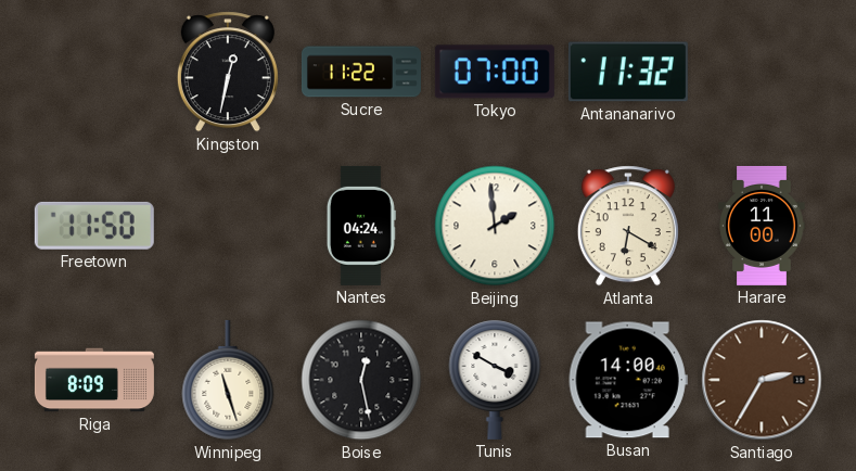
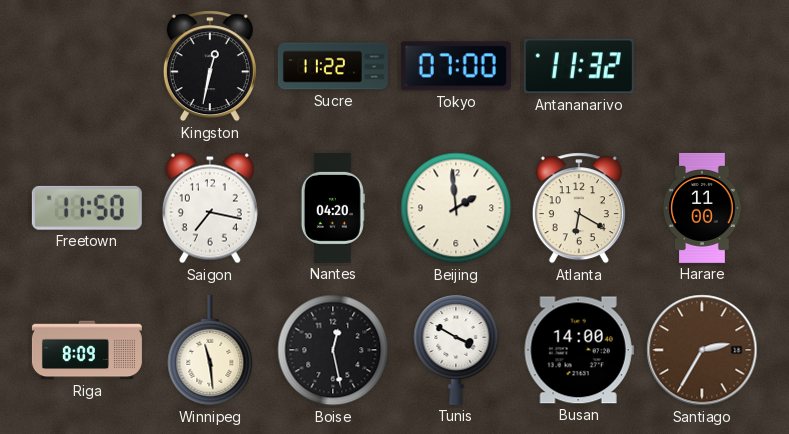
Saigon: none -> 7:17 (210, 208)
Nantes: 04:24 -> 04:20 (333, 208)
Winnipeg: 11:27 -> 11:29 (210, 350)
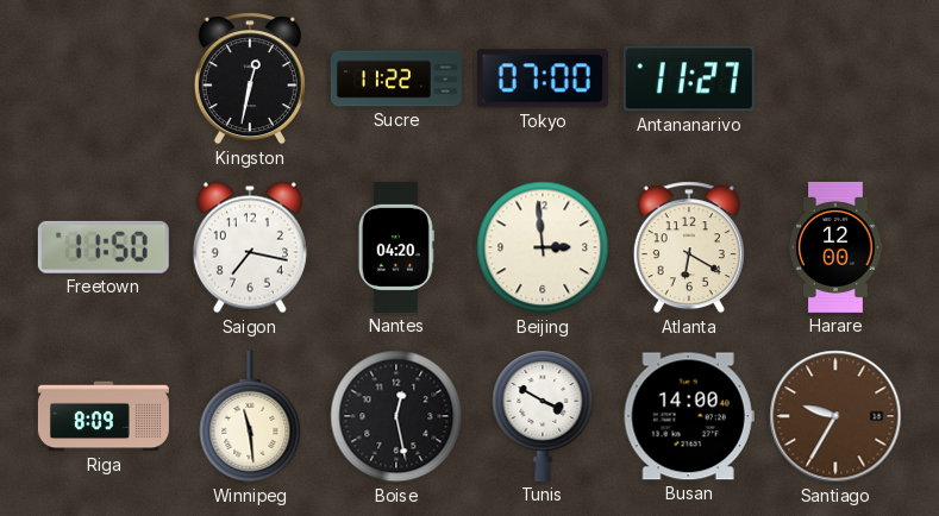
Antananarivo: 11:32 -> 11:27 (689, 78)
Beijing: 1:59 -> 2:59 (543, 247)
Harare: 11:00 -> 12:00 (835, 247)
Santiago: 2:35 -> 9:35 (835, 416)
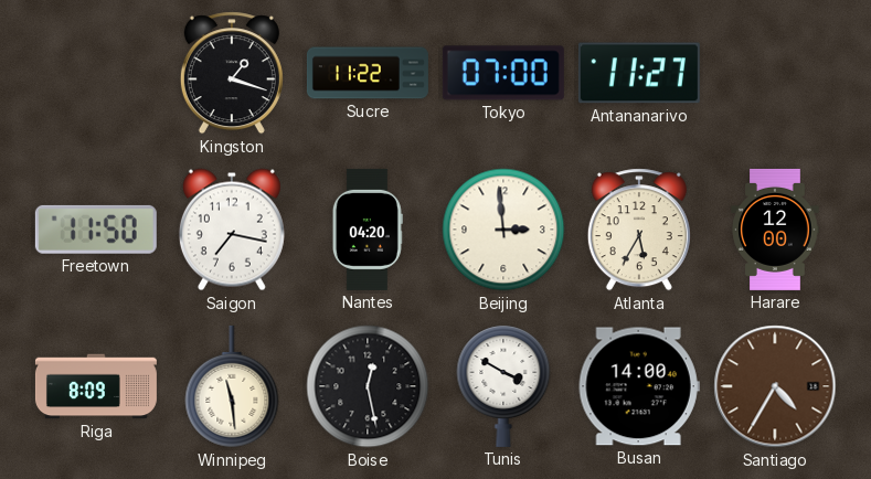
Kingston: 12:32 -> 1:18 (232, 73)
Atlanta: 6:20 -> 5:35 (639, 230)
Santiago: 9:35 -> 4:35 (775, 386)
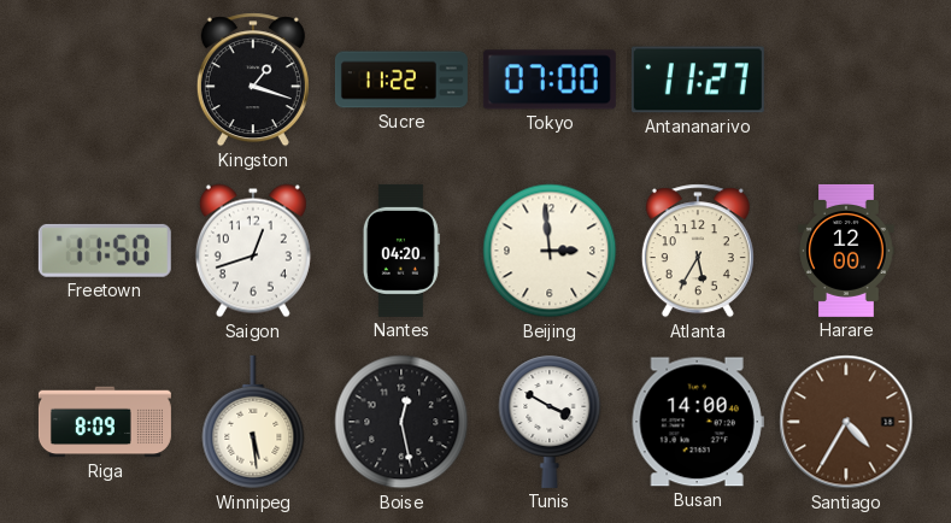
Saigon: 7:17 -> 12:42 (253, 251)
Winnipeg: 11:29 -> 5:29 (253, 422)
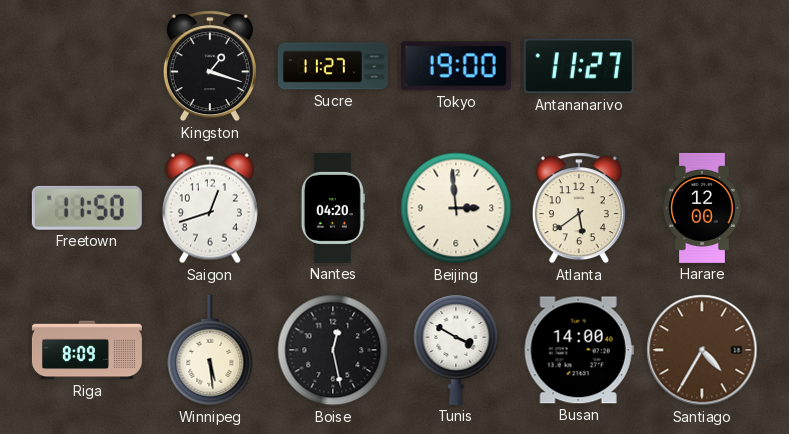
Sucre: 11:22 -> 11:27 (333, 66)
Tokyo: 07:00 -> 19:00 (456, 66)
Atlanta: 5:35 -> 5:39 (579, 208)
